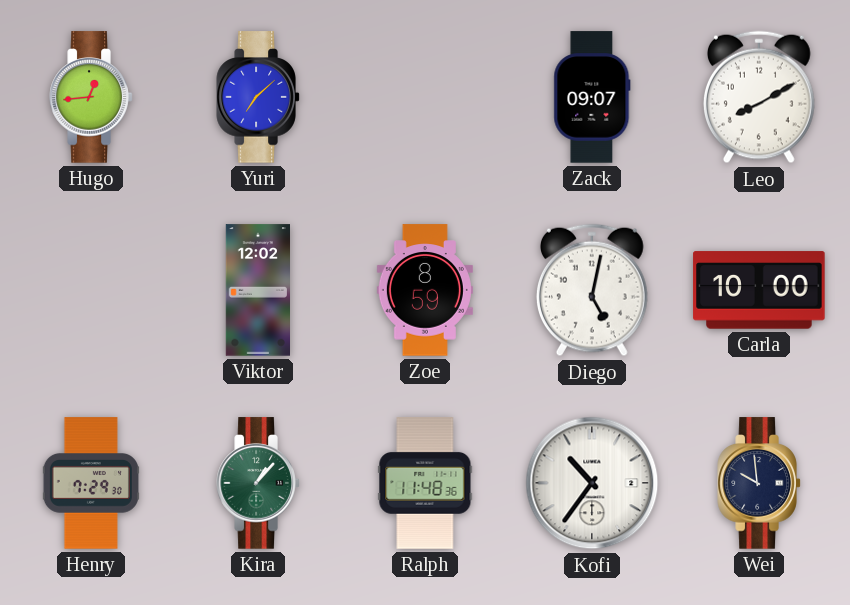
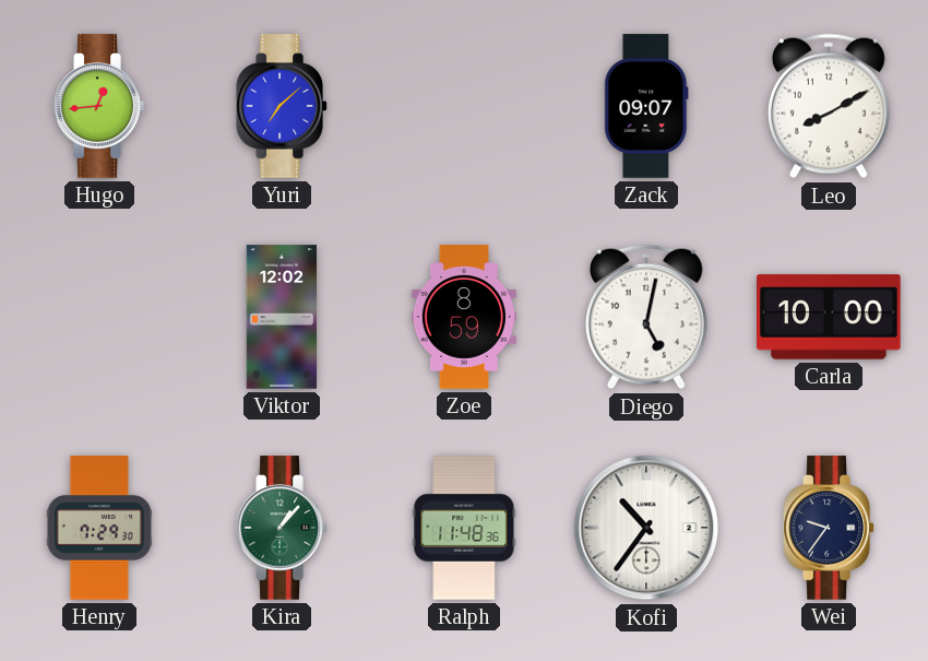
Wei: 9:59 -> 9:36 (829, 528)
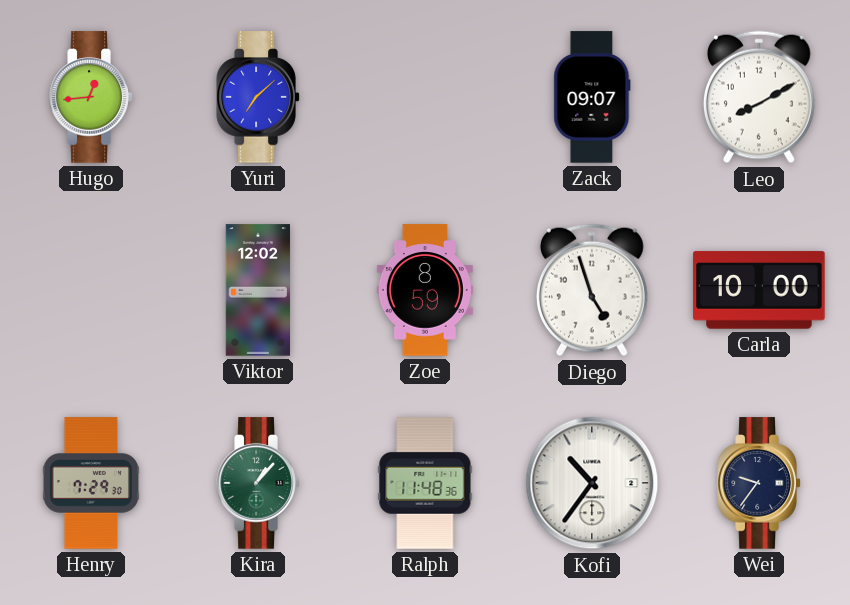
Diego: 5:02 -> 4:57 (592, 290)
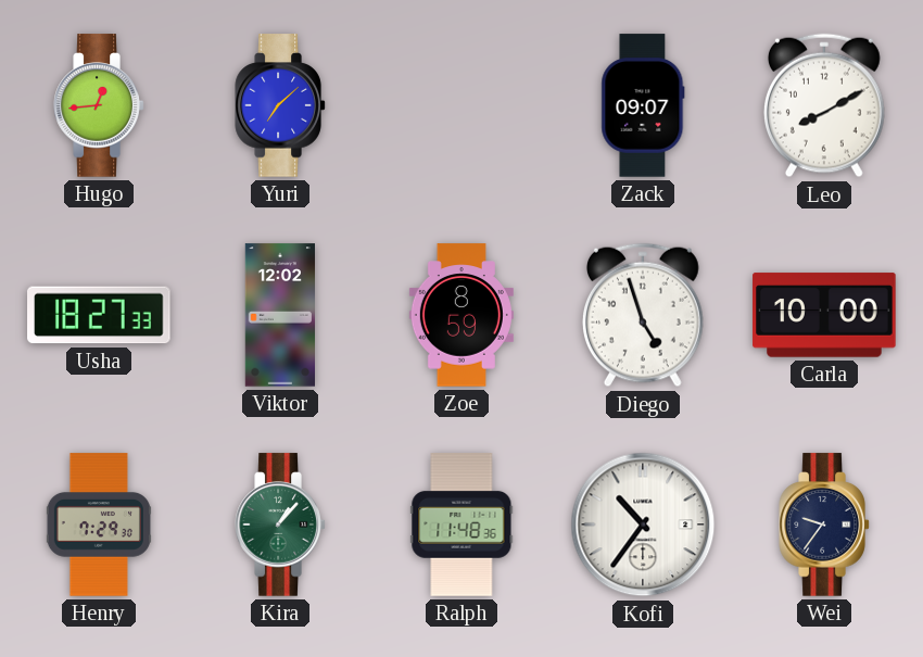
Usha: none -> 18:27 (99, 315)
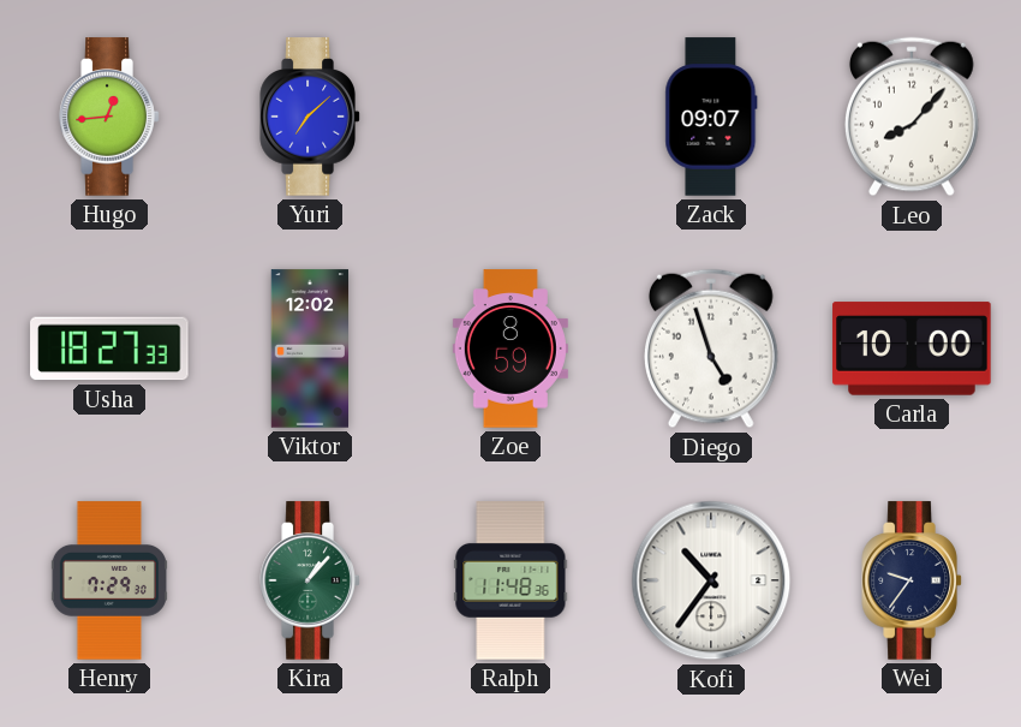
Leo: 8:10 -> 8:07 (912, 117)
